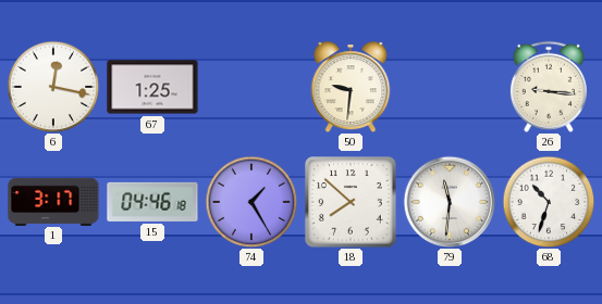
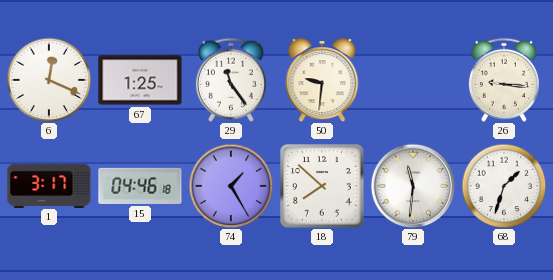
6: 12:17 -> 12:19 (49, 80)
29: none -> 11:24 (231, 80)
68: 10:33 -> 1:33 (504, 186)
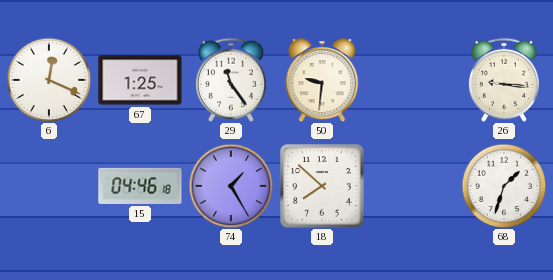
1: 3:17 -> none (49, 185)
79: 11:31 -> none (413, 186)
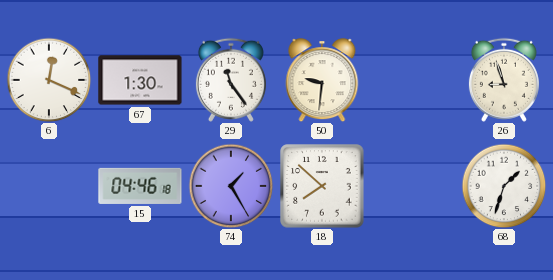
67: 1:25 -> 1:30 (140, 80)
26: 9:16 -> 8:57 (504, 80)
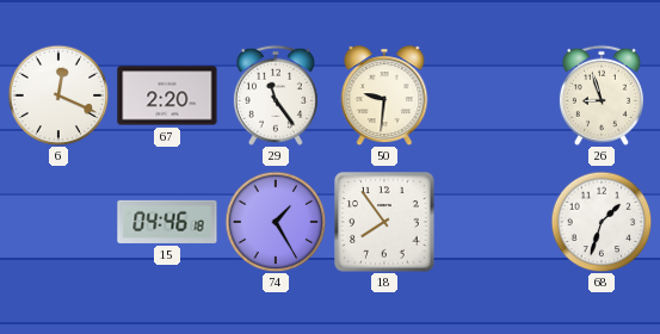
67: 1:30 -> 2:20 (167, 95)
18: 7:52 -> 7:54 (384, 222)
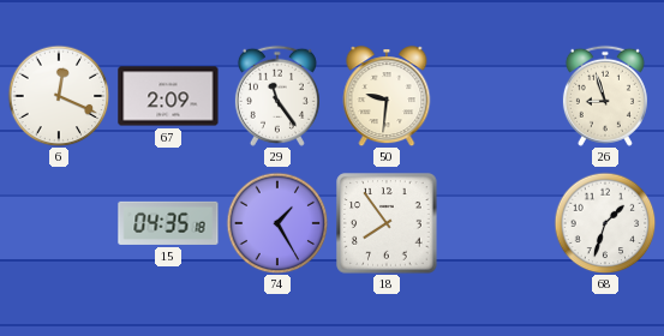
67: 2:20 -> 2:09 (168, 96)
15: 04:46 -> 04:35 (168, 223)
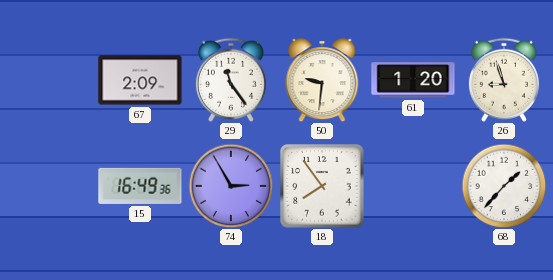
6: 12:19 -> none (59, 96)
61: none -> 1:20 (413, 80)
15: 04:35 -> 16:49 (140, 186)
74: 1:25 -> 2:55 (231, 186)
68: 1:33 -> 1:37 (504, 186)
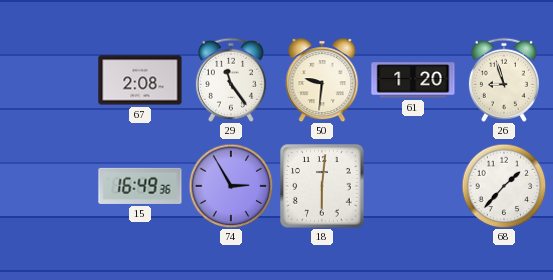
67: 2:09 -> 2:08 (140, 80)
18: 7:54 -> 6:01 (322, 186)
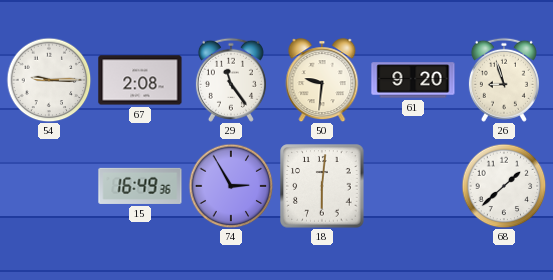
54: none -> 9:15 (49, 80)
61: 1:20 -> 9:20 (413, 80)
68: 1:37 -> 1:38 (504, 186)
